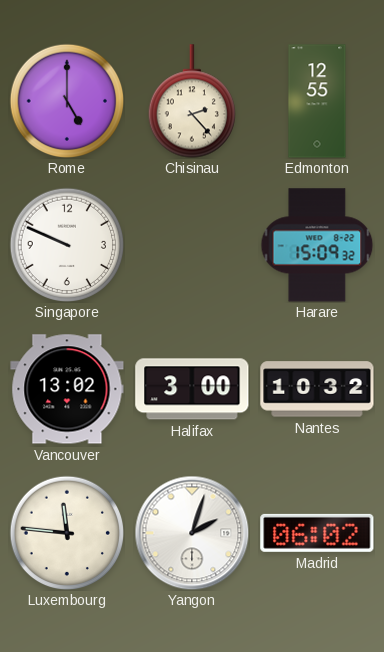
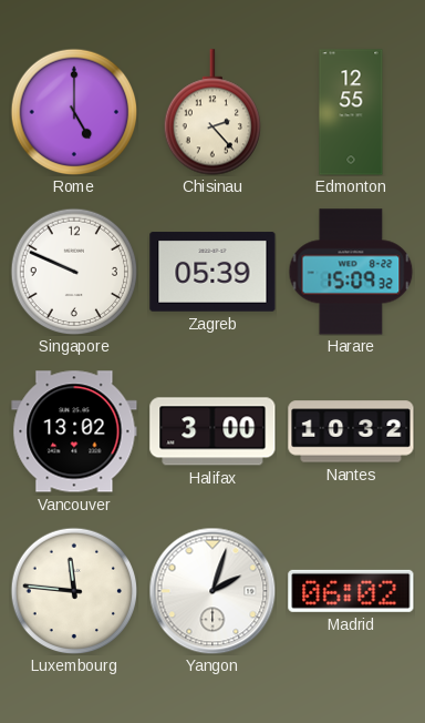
Zagreb: none -> 05:39 (212, 272)
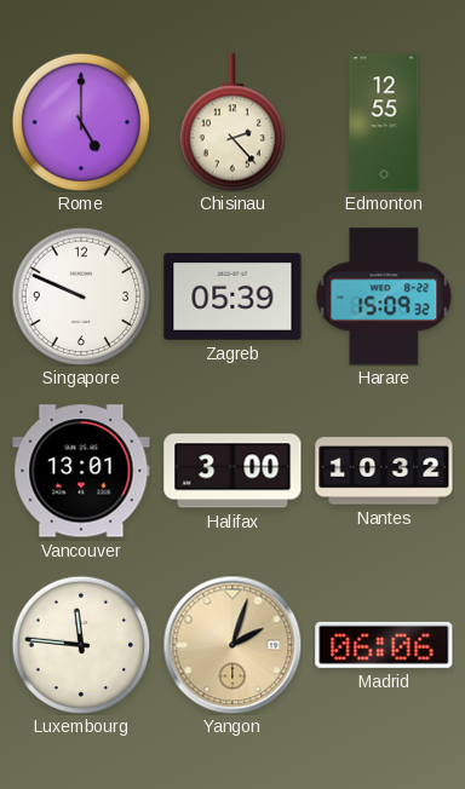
Vancouver: 13:02 -> 13:01 (81, 471)
Yangon dial: white -> champagne (232, 645)
Madrid: 06:02 -> 06:06 (384, 645)
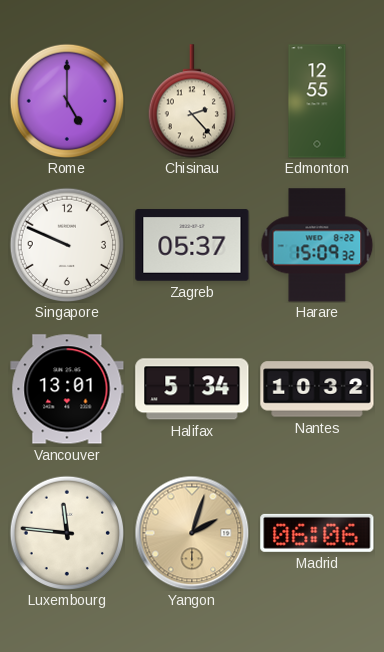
Zagreb: 05:39 -> 05:37 (192, 245)
Halifax: 3:00 -> 5:34 (192, 389)
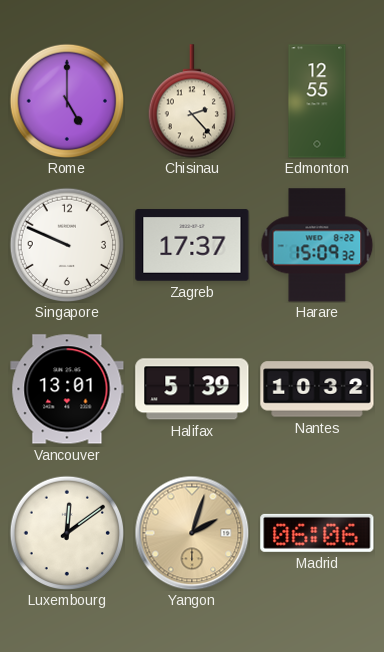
Zagreb: 05:37 -> 17:37 (192, 245)
Halifax: 5:34 -> 5:39 (192, 389)
Luxembourg: 11:46 -> 12:09 (67, 533)
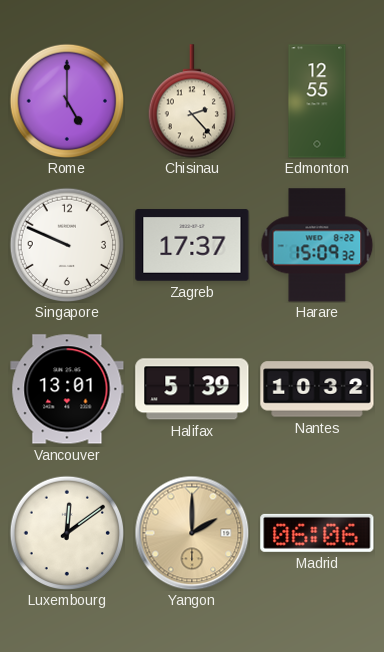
Yangon: 2:03 -> 2:00 (192, 533)
